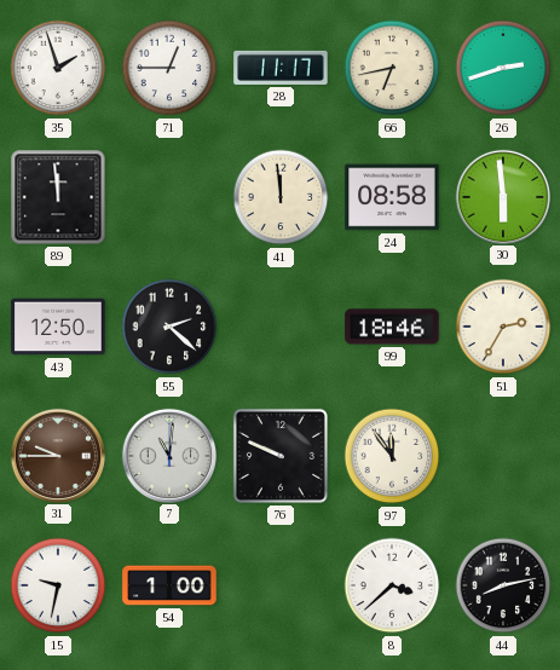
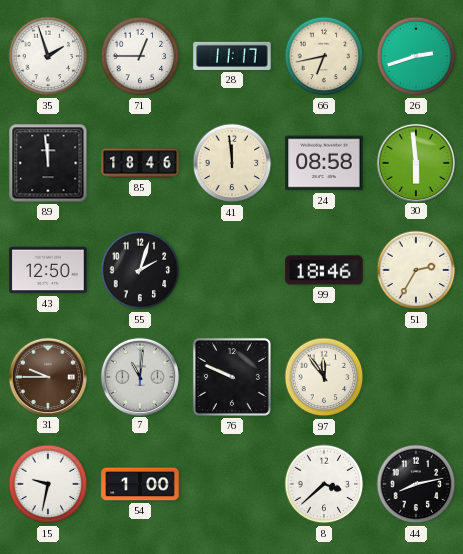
85: none -> 18:46 (140, 163)
55: 2:22 -> 2:03 (140, 270)
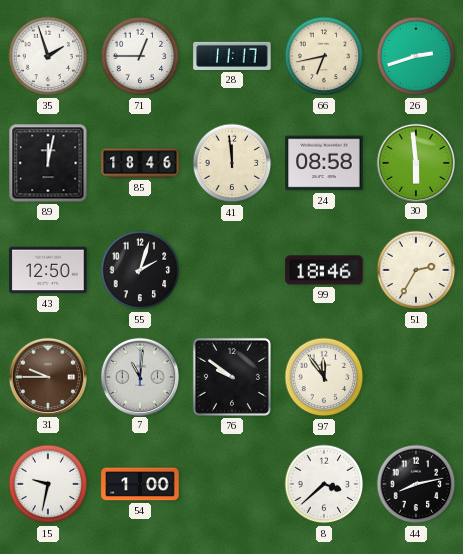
89: 11:59 -> 12:02 (48, 163)
76: 9:49 -> 9:51 (232, 377)
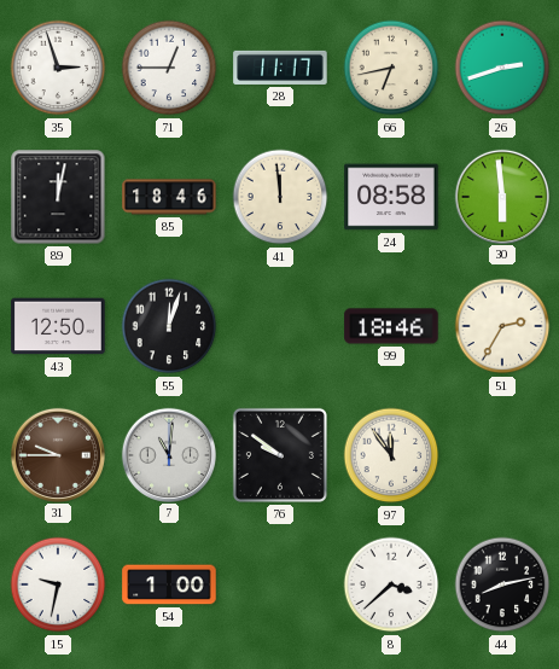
35: 1:57 -> 2:57 (58, 68)
55: 2:03 -> 12:03 (169, 326)
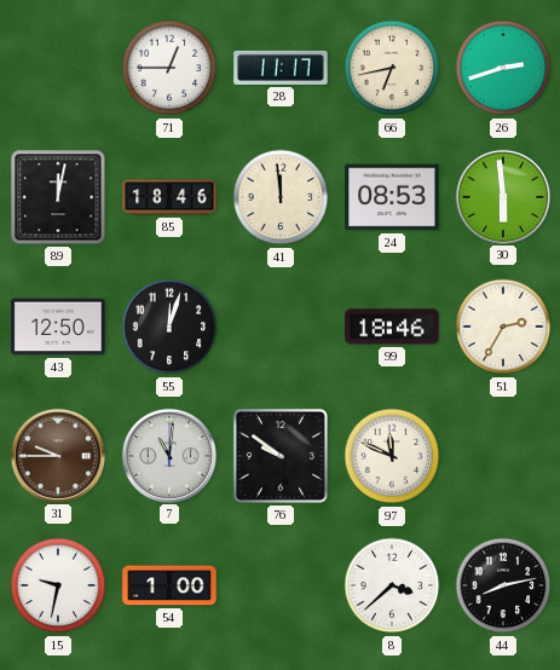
35: 2:57 -> none (58, 68)
24: 08:58 -> 08:53 (392, 197)
97: 11:54 -> 11:49 (392, 456)
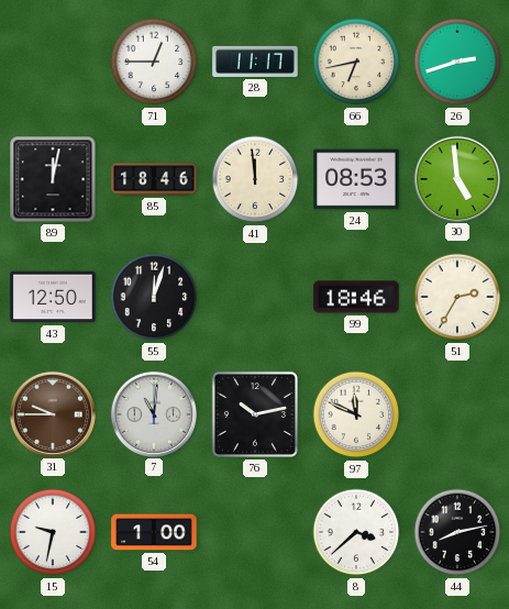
30: 5:59 -> 4:59 (456, 178)
76: 9:51 -> 10:13 (255, 414)
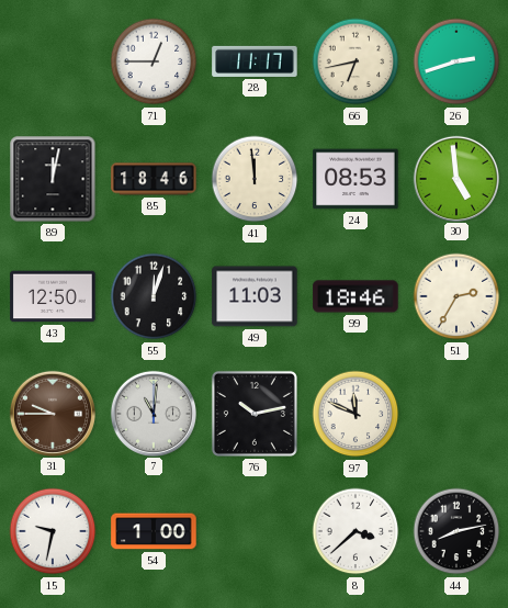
49: none -> 11:03 (255, 296)
